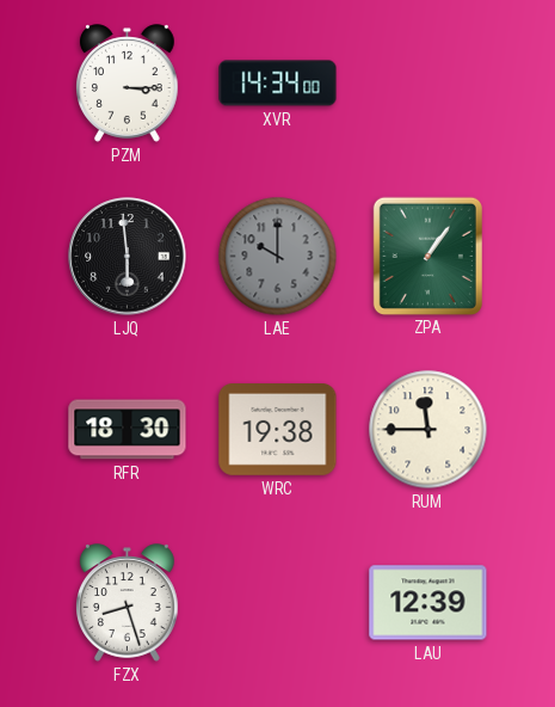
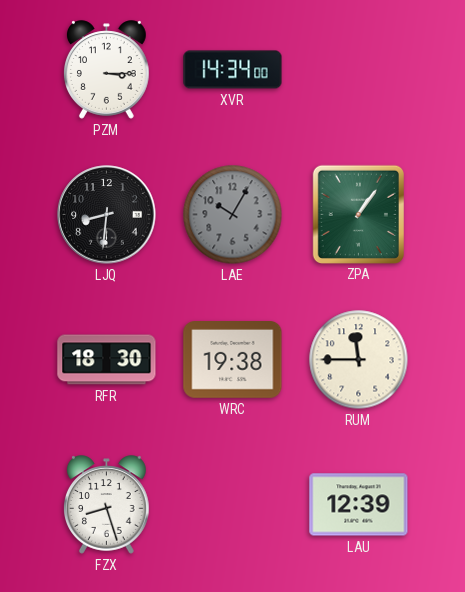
LJQ: 5:59 -> 8:31 (107, 215)
LAE: 10:00 -> 10:05 (233, 215)
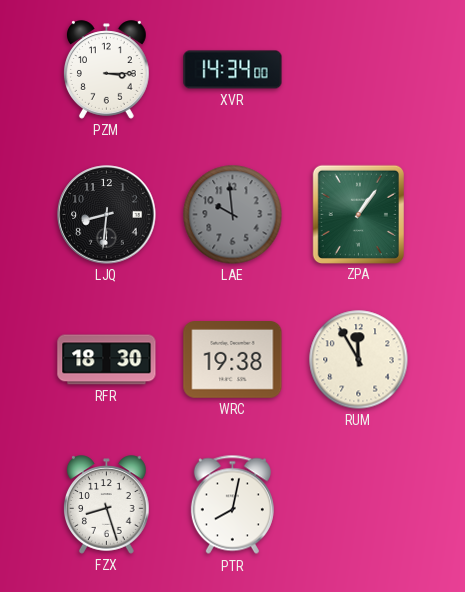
LAE: 10:05 -> 9:59 (233, 215)
RUM: 11:45 -> 11:55 (359, 360)
PTR: none -> 8:02 (232, 505)
LAU: 12:39 -> none (359, 505)
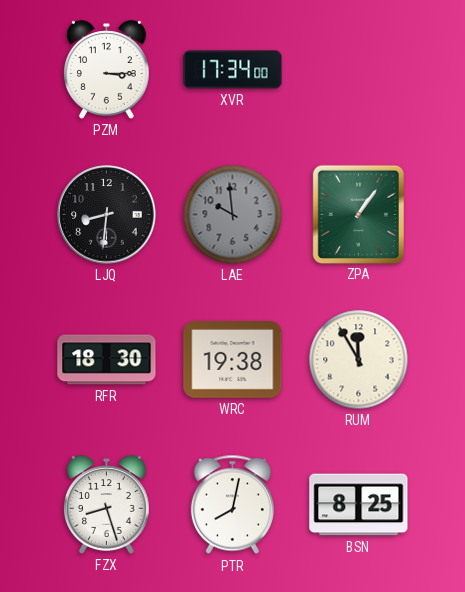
XVR: 14:34 -> 17:34 (233, 70)
BSN: none -> 8:25 (359, 505)
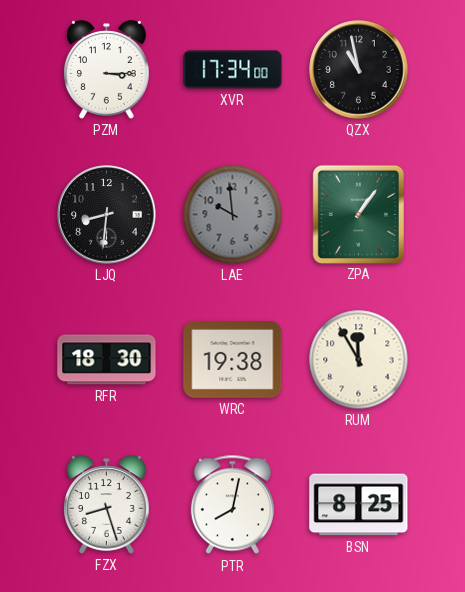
QZX: none -> 10:58 (359, 70)
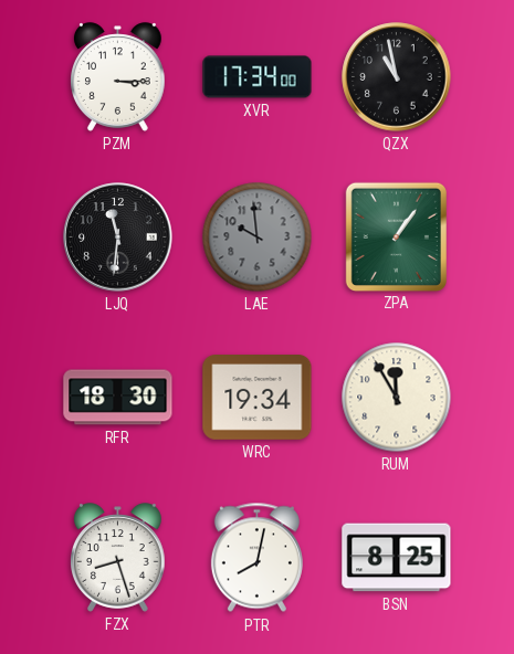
LJQ: 8:31 -> 11:31 (118, 238)
WRC: 19:38 -> 19:34 (258, 398)
